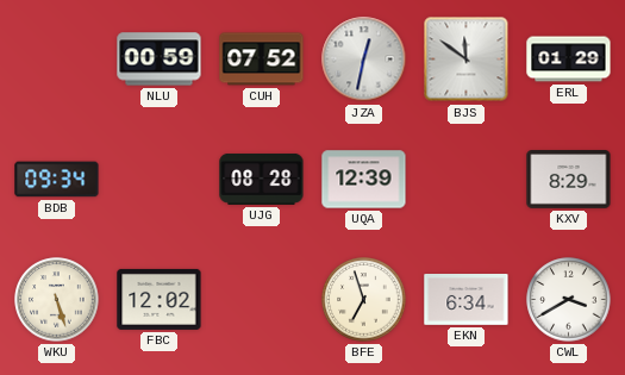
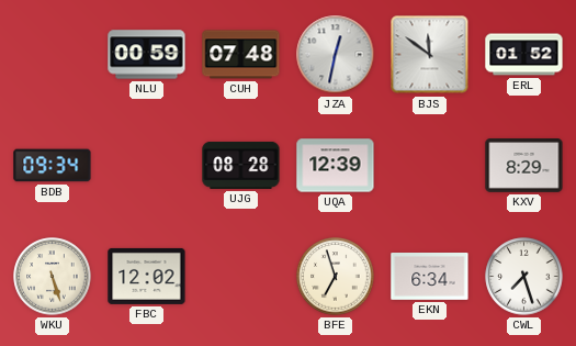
CUH: 07:52 -> 07:48 (241, 55)
ERL: 01:29 -> 01:52 (524, 55)
CWL: 3:40 -> 7:27 (524, 277)
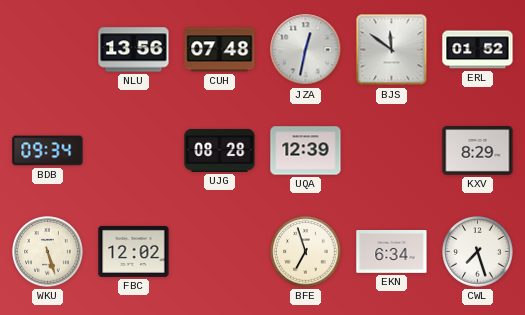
NLU: 00:59 -> 13:56 (134, 50)
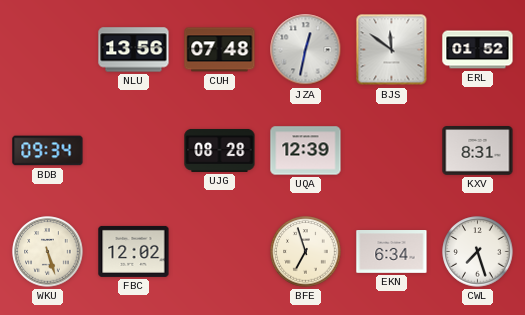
KXV: 8:29 -> 8:31 (478, 151)
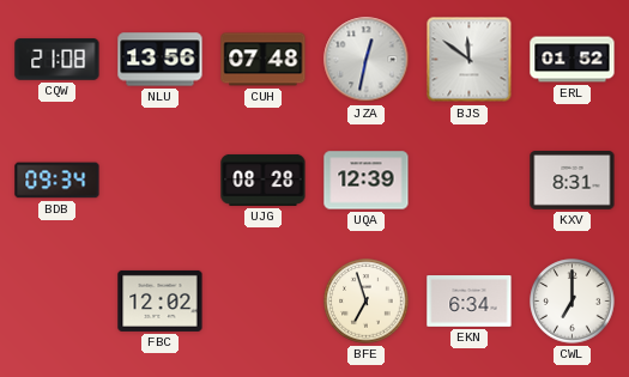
CQW: none -> 21:08 (58, 60)
WKU: 5:27 -> none (48, 252)
CWL: 7:27 -> 7:00 (573, 302)
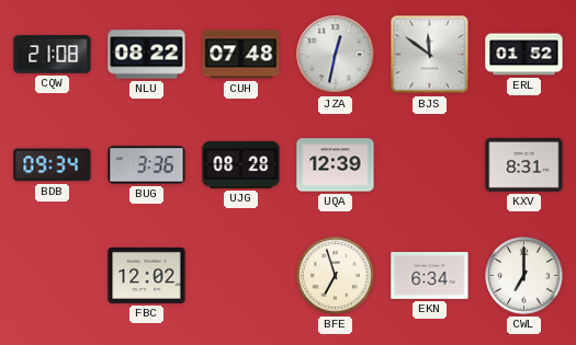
NLU: 13:56 -> 08:22 (147, 55)
BUG: none -> 3:36 (147, 165)
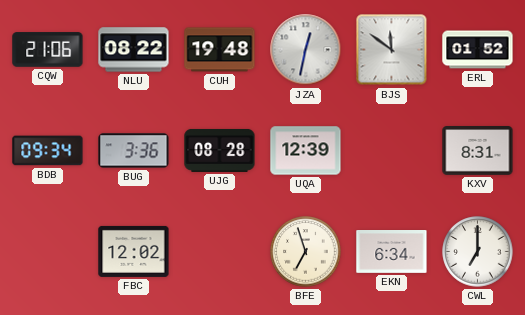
CQW: 21:08 -> 21:06 (48, 50)
CUH: 07:48 -> 19:48 (220, 50)
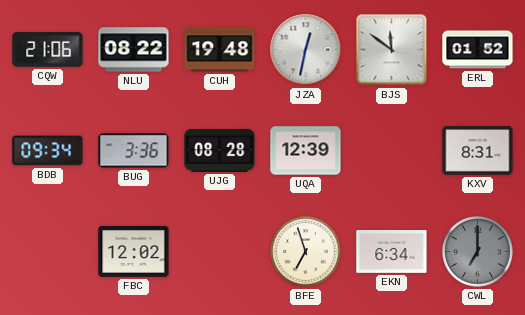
CWL dial: white -> grey (478, 252)
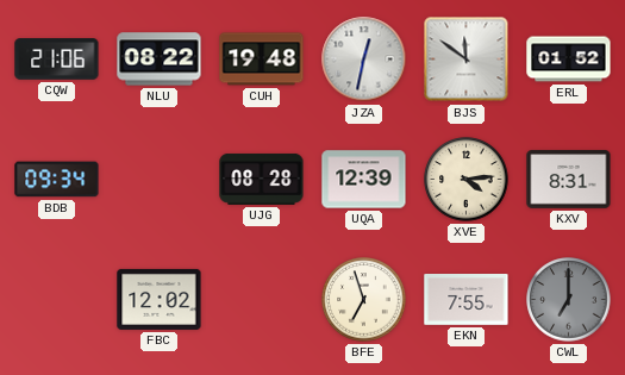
BUG: 3:36 -> none (134, 151)
XVE: none -> 4:14 (467, 180)
EKN: 6:34 -> 7:55 (467, 300)
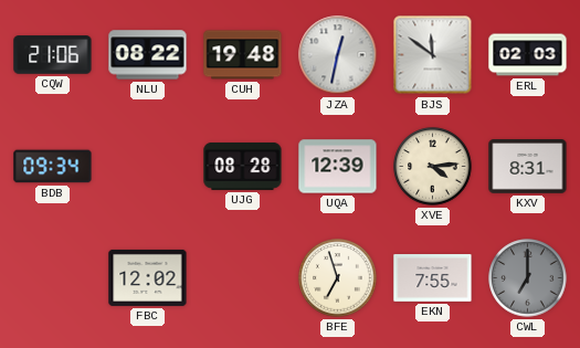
ERL: 01:52 -> 02:03 (528, 55)
